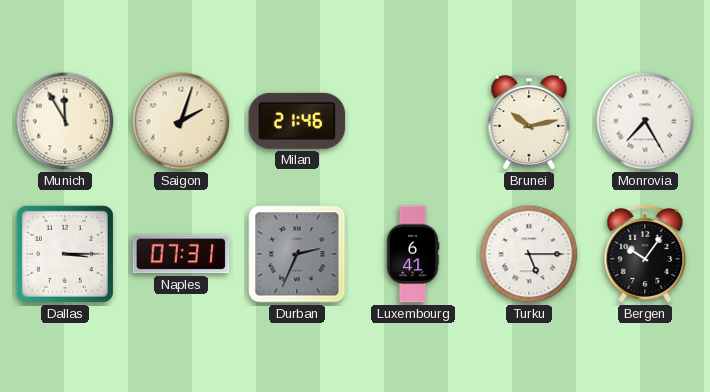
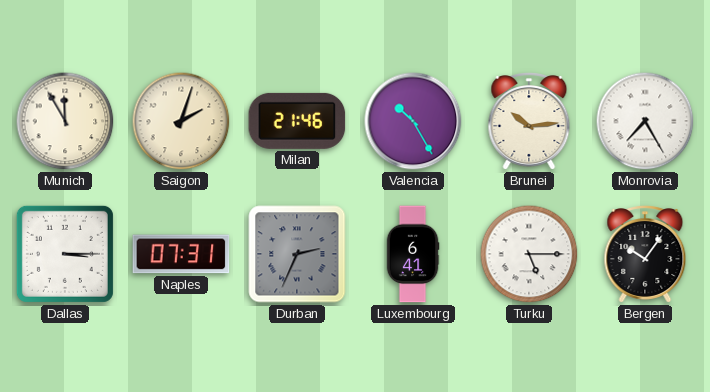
Valencia: none -> 10:25 (413, 121)
Brunei: 10:13 -> 10:14 (529, 121)
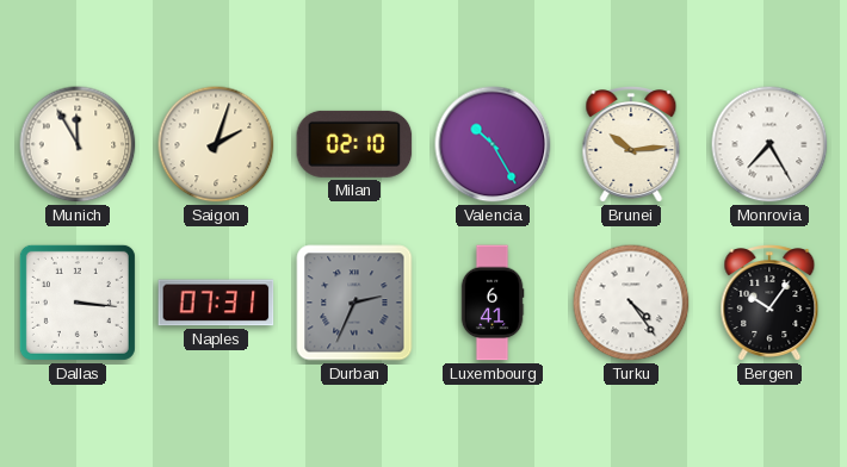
Milan: 21:46 -> 02:10 (354, 144)
Dallas: 3:15 -> 3:16 (78, 303)
Turku: 5:15 -> 4:24 (631, 303)
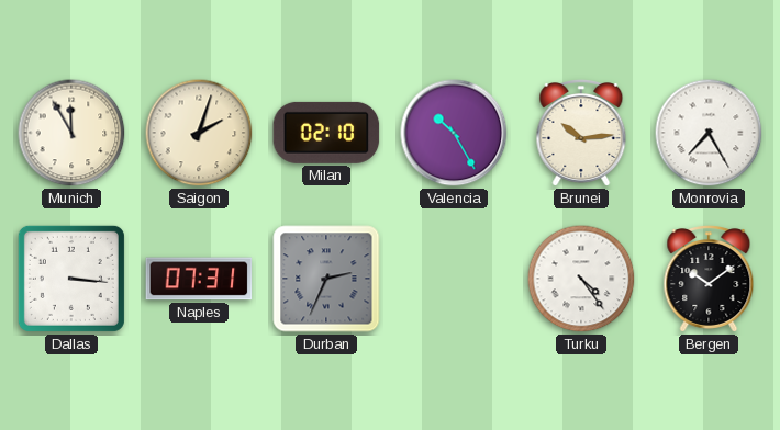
Luxembourg: 6:41 -> none (493, 303)
Bergen: 10:06 -> 10:09 (709, 279)
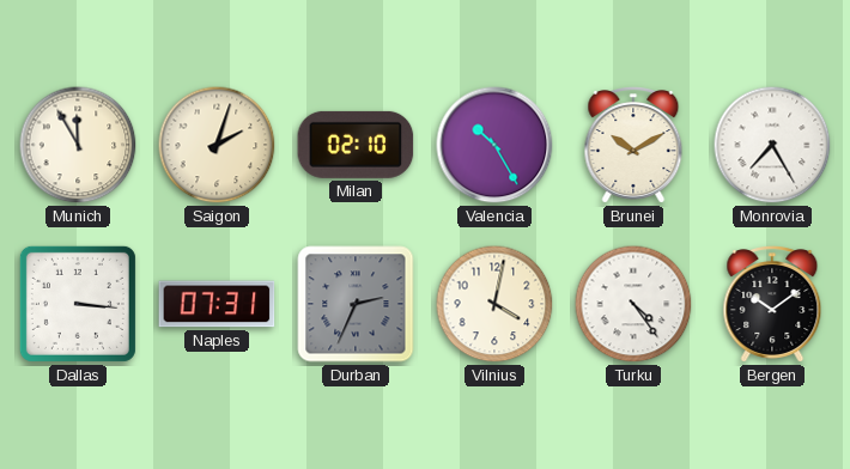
Brunei: 10:14 -> 10:10 (633, 145)
Vilnius: none -> 4:02 (494, 304)
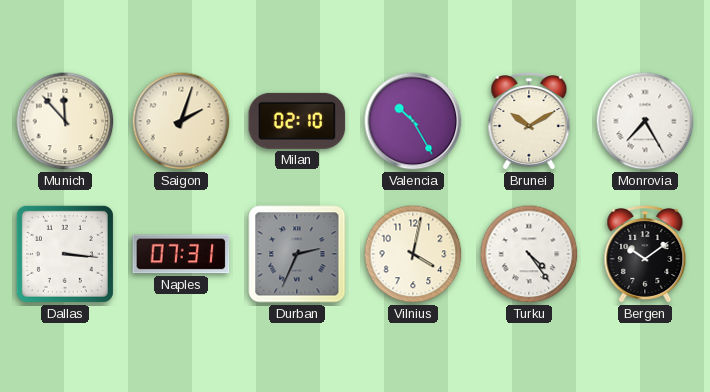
Munich: 11:55 -> 11:53 (65, 121)
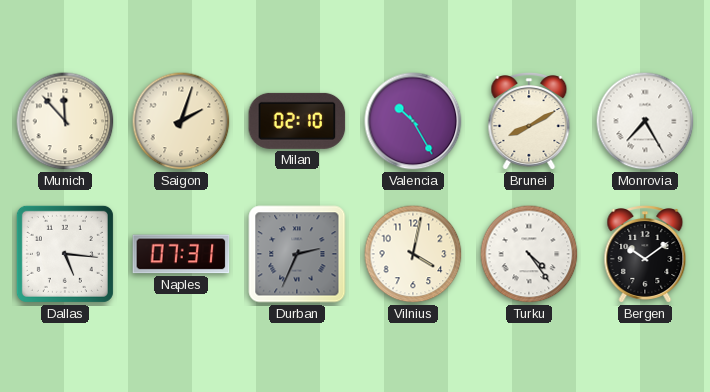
Brunei: 10:10 -> 8:10 (529, 121)
Dallas: 3:16 -> 5:16 (65, 254)
